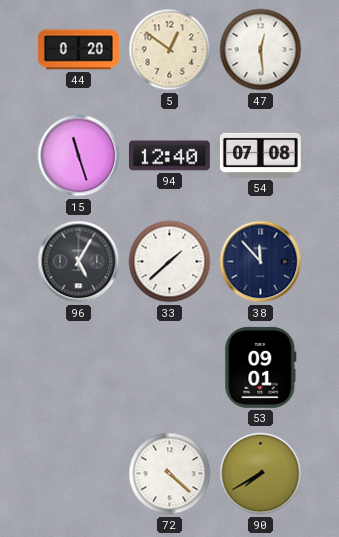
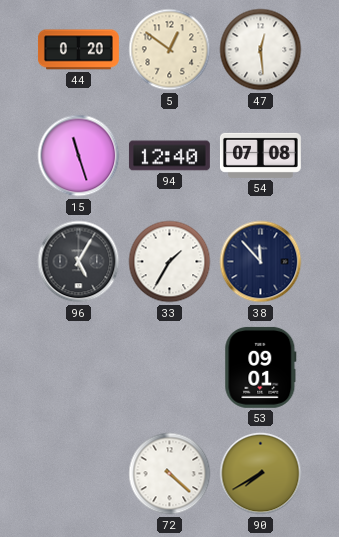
33: 1:38 -> 1:35 (170, 262)
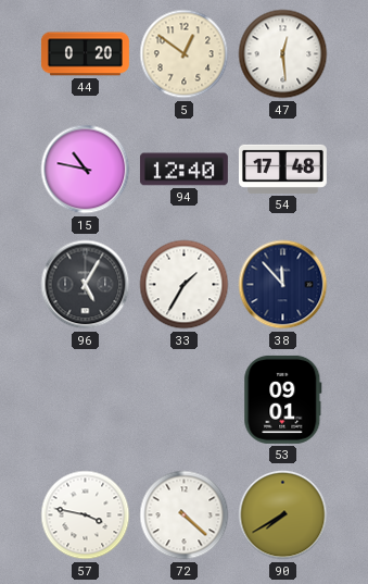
15: 11:27 -> 10:47 (86, 170)
54: 07:08 -> 17:48 (282, 169)
57: none -> 3:47 (86, 515)
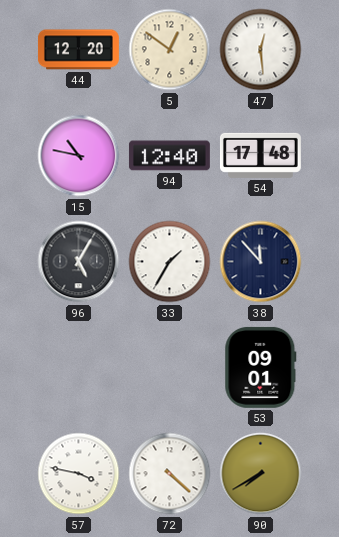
44: 0:20 -> 12:20 (78, 50)
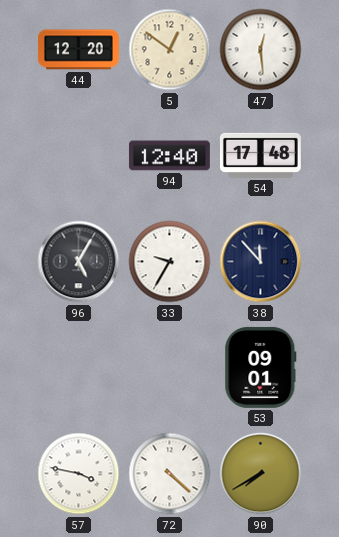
15: 10:47 -> none (79, 156)
33: 1:35 -> 9:35 (170, 262)
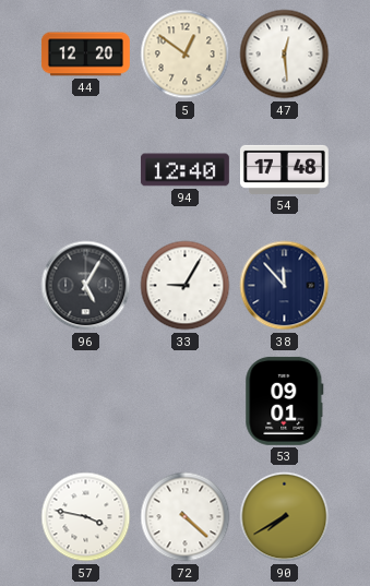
33: 9:35 -> 9:05 (186, 286)
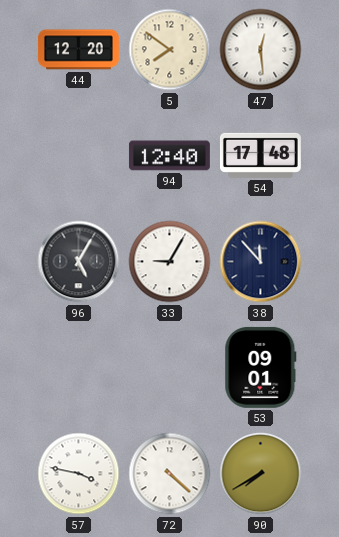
5: 12:51 -> 7:51 (170, 50)
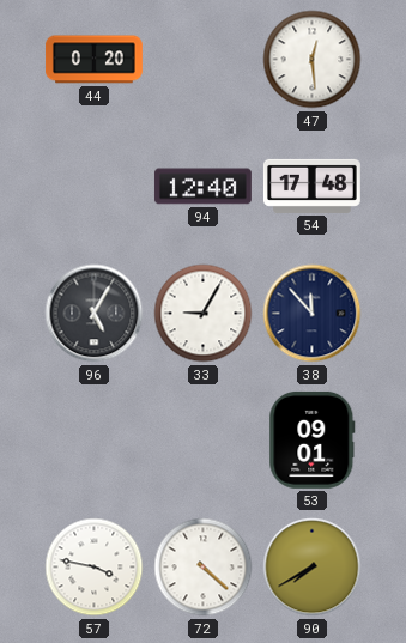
44: 12:20 -> 0:20 (93, 60)
5: 7:51 -> none (170, 50)
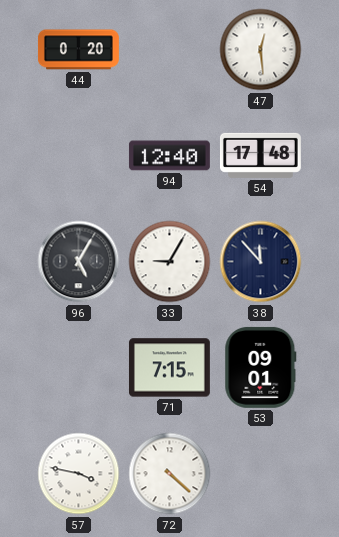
71: none -> 7:15 (169, 368)
90: 7:40 -> none (313, 568)
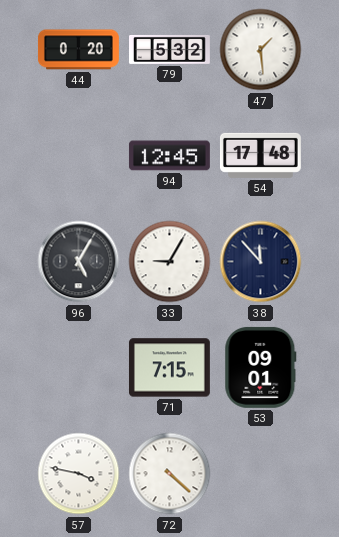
79: none -> 5:32 (170, 49)
47: 12:29 -> 1:29 (261, 50)
94: 12:40 -> 12:45 (169, 156)
